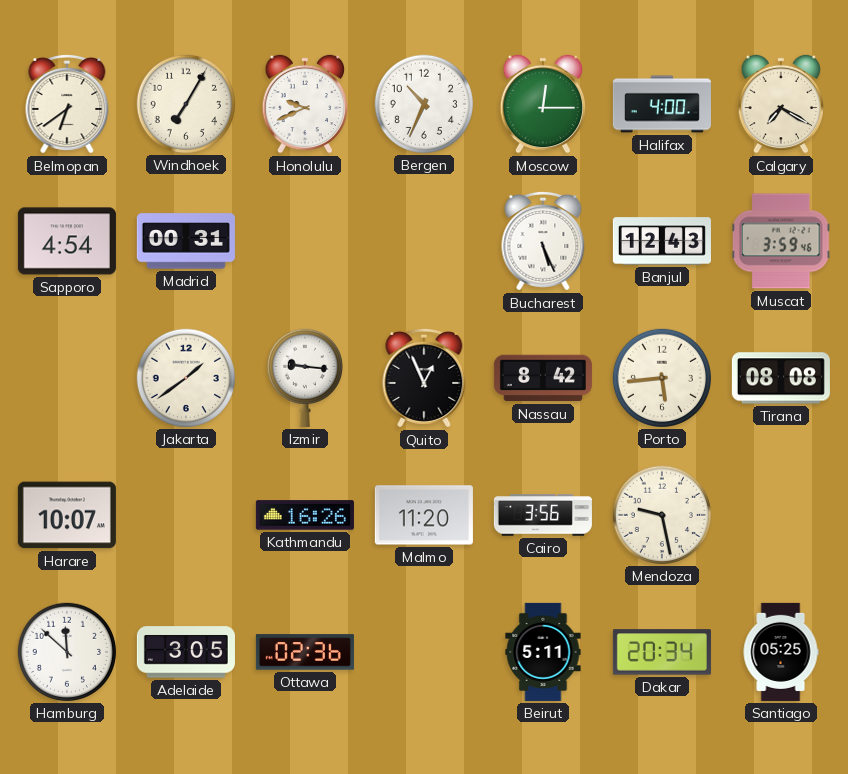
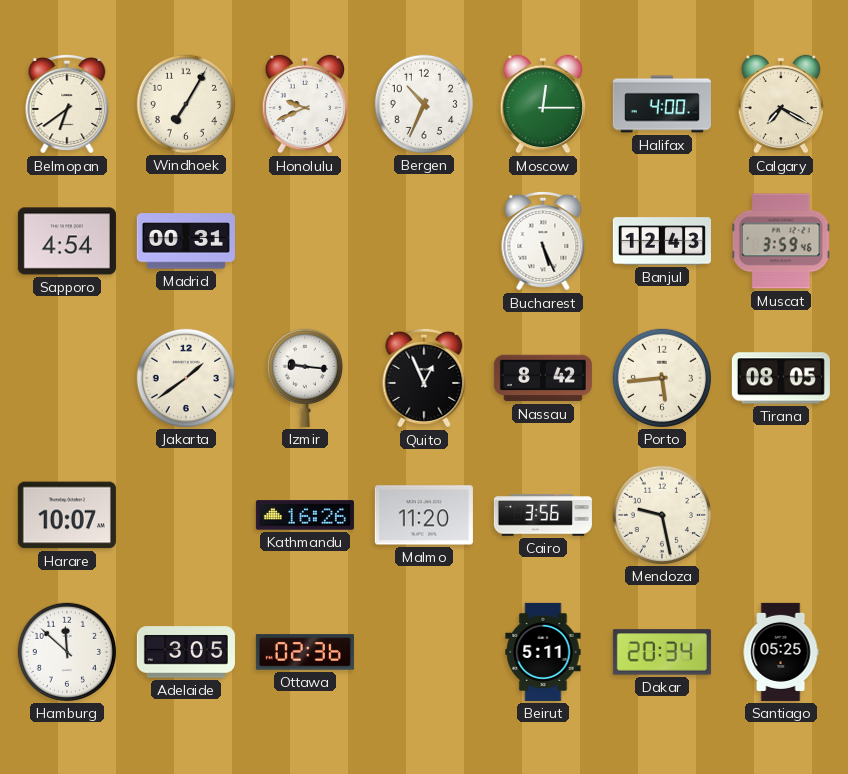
Tirana: 08:08 -> 08:05 (781, 378)
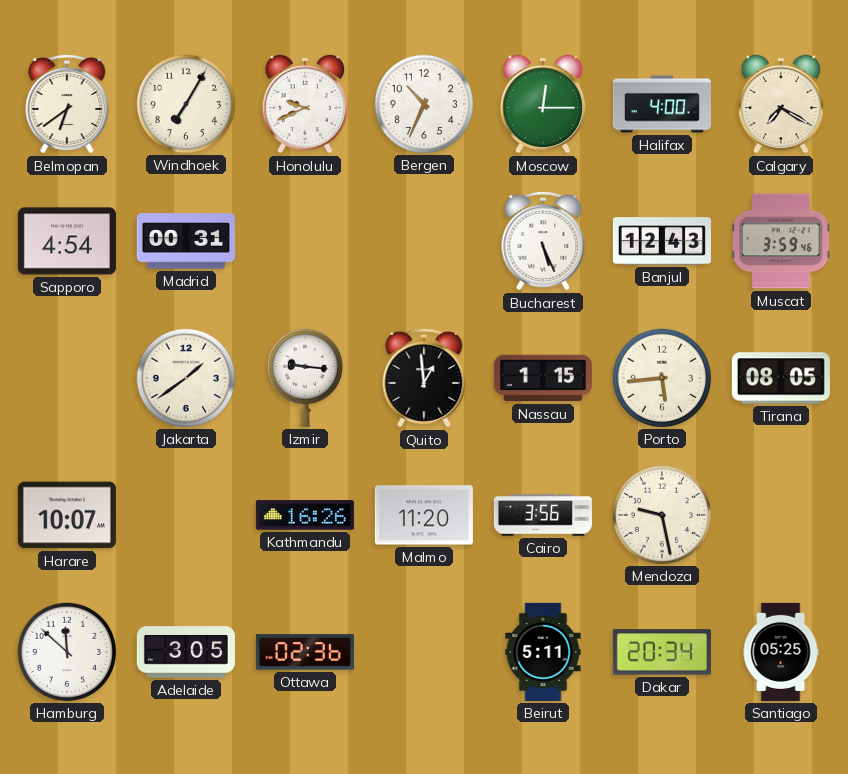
Quito: 12:56 -> 12:59 (424, 378)
Nassau: 8:42 -> 1:15 (543, 378)
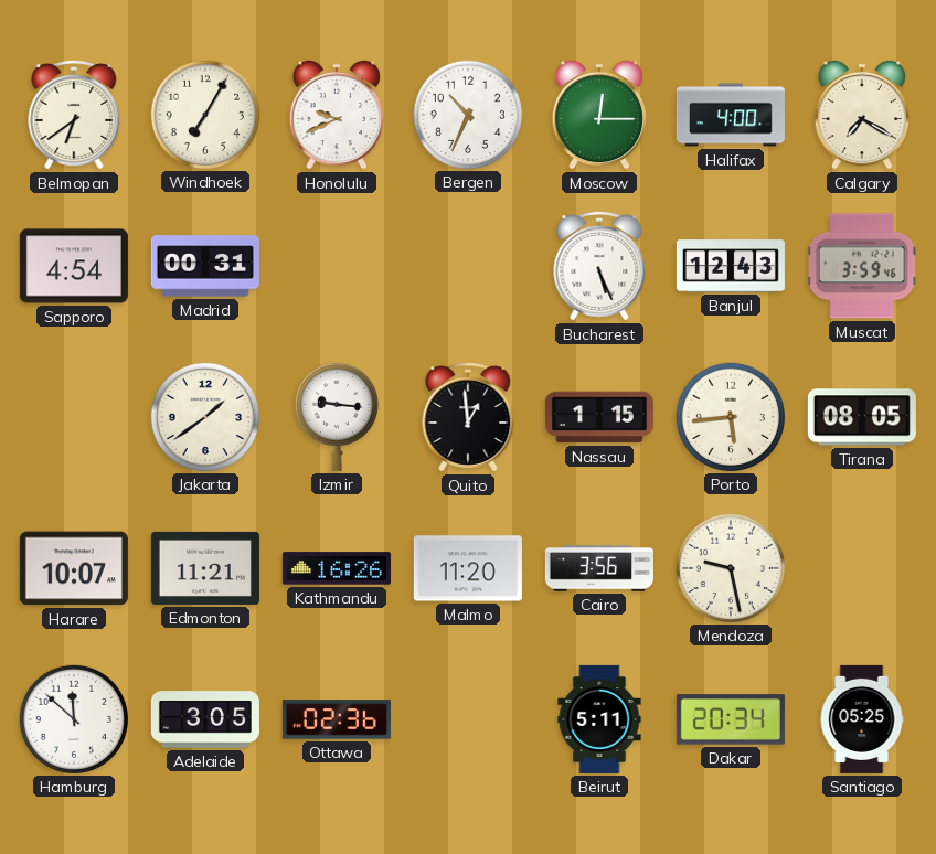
Edmonton: none -> 11:21 (205, 568)
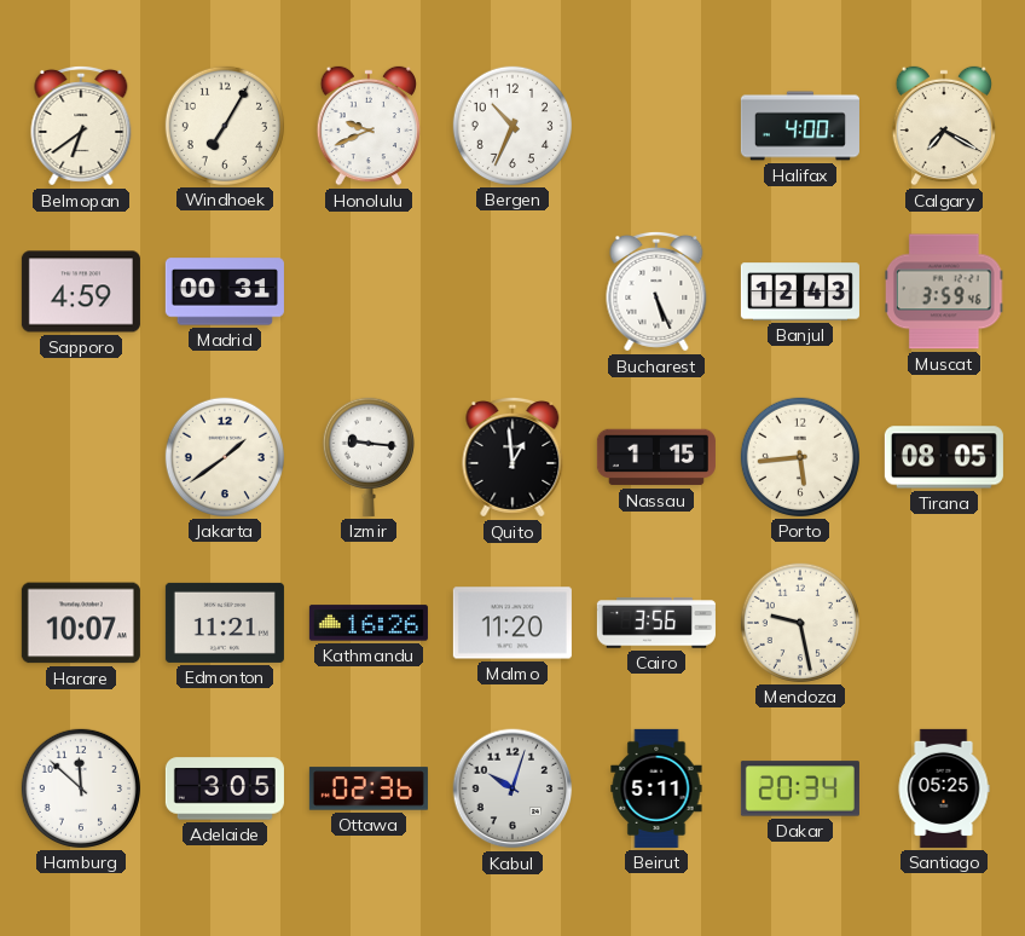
Moscow: 12:15 -> none (599, 115)
Sapporo: 4:54 -> 4:59 (81, 291)
Kabul: none -> 10:03 (512, 788)
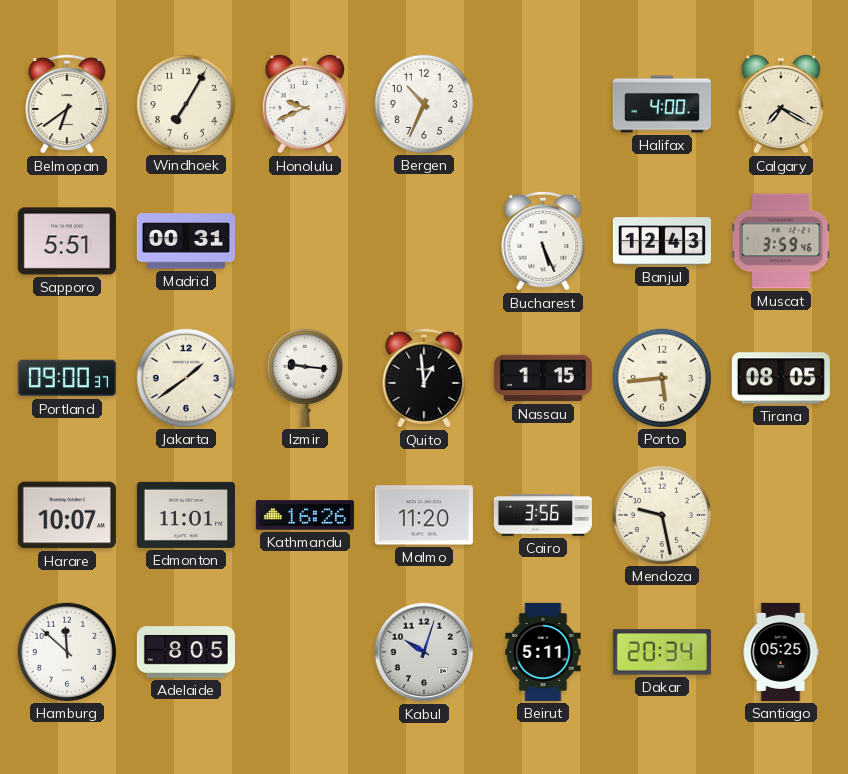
Sapporo: 4:59 -> 5:51 (67, 241)
Portland: none -> 09:00 (67, 378)
Edmonton: 11:21 -> 11:01 (186, 515)
Adelaide: 3:05 -> 8:05 (186, 652)
Ottawa: 02:36 -> none (369, 788)
